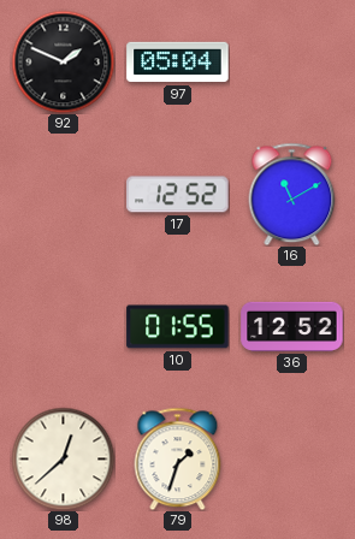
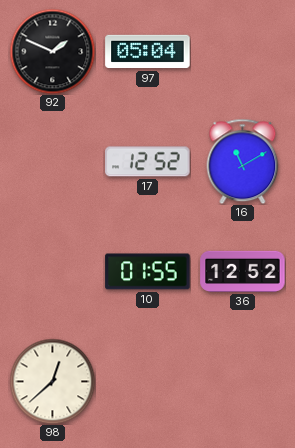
79: 1:33 -> none (178, 458)
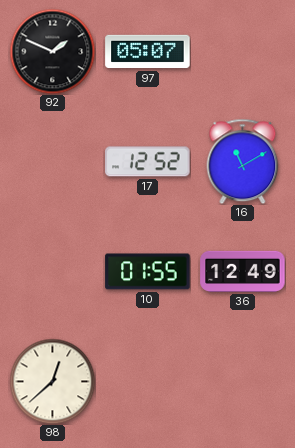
97: 05:04 -> 05:07 (148, 52)
36: 12:52 -> 12:49 (243, 271)
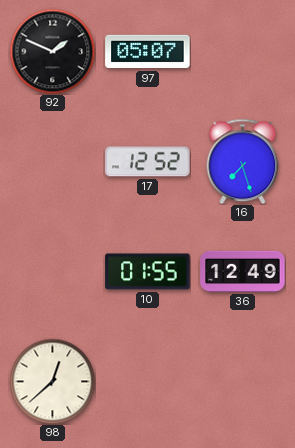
16: 11:10 -> 7:27 (243, 161)
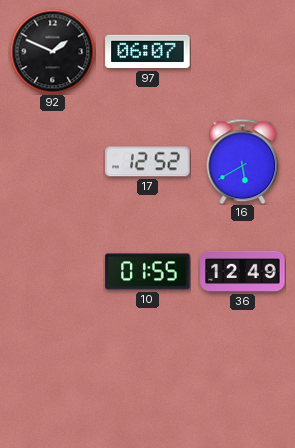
97: 05:07 -> 06:07 (148, 52)
16: 7:27 -> 5:40 (243, 161)
98: 12:38 -> none (52, 381)
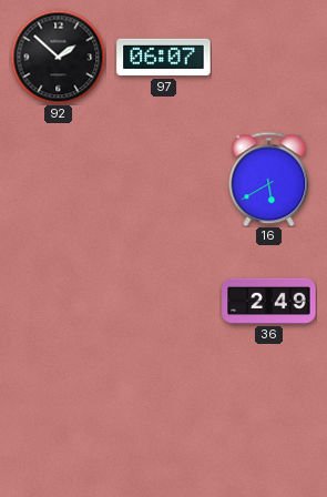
92: 1:49 -> 1:52 (58, 57)
17: 12:52 -> none (148, 162)
10: 01:55 -> none (148, 272)
36: 12:49 -> 2:49 (269, 301)
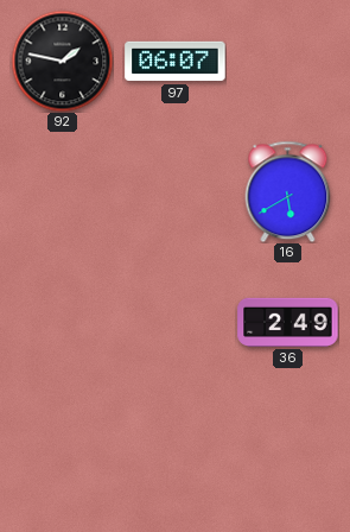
92: 1:52 -> 1:47 (62, 61)
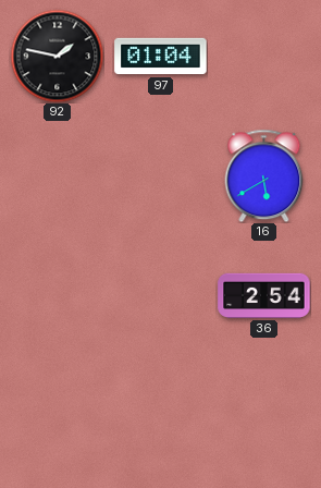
97: 06:07 -> 01:04 (161, 57)
36: 2:49 -> 2:54 (264, 295)
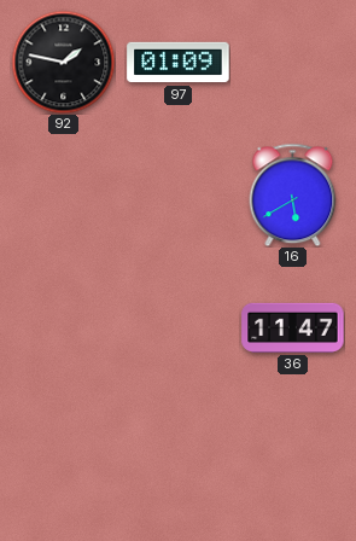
97: 01:04 -> 01:09 (179, 63)
36: 2:54 -> 11:47 (293, 327)
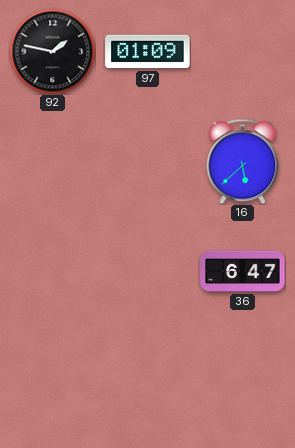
16: 5:40 -> 5:38 (243, 161)
36: 11:47 -> 6:47 (243, 271)
